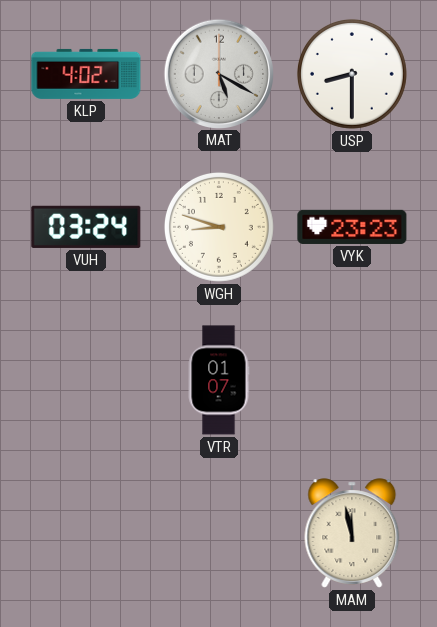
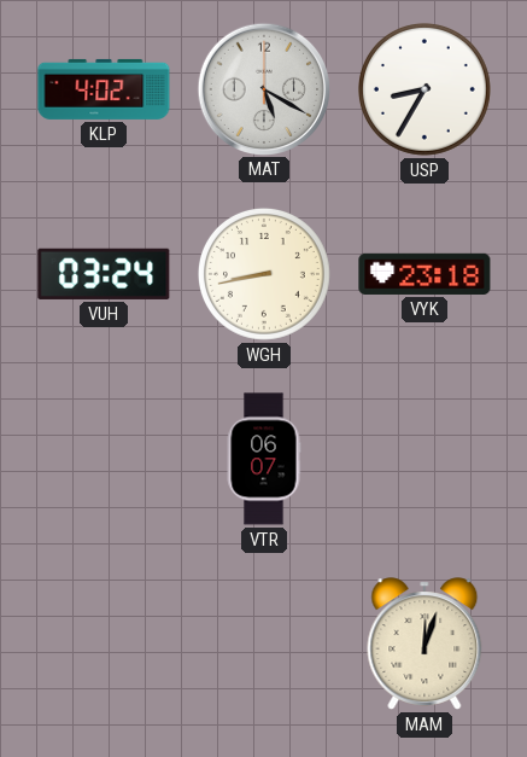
USP: 8:30 -> 8:35 (424, 89)
WGH: 8:48 -> 8:43 (264, 274)
VYK: 23:23 -> 23:18 (424, 274)
VTR: 01:07 -> 06:07 (264, 459)
MAM: 11:58 -> 12:03 (424, 644)
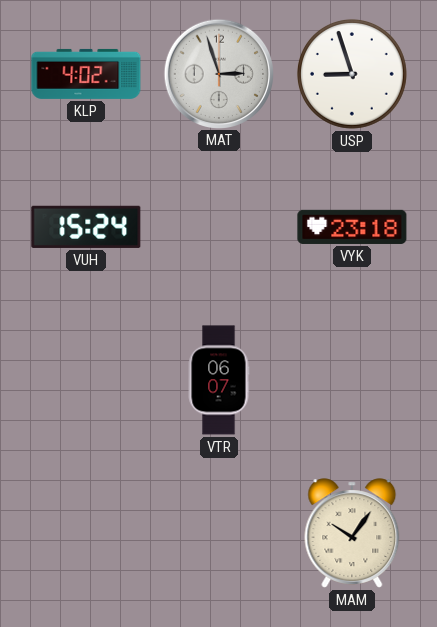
MAT: 5:20 -> 2:57 (218, 73)
USP: 8:35 -> 8:57 (352, 74)
VUH: 03:24 -> 15:24 (86, 227)
WGH: 8:43 -> none (264, 274)
MAM: 12:03 -> 10:06 (352, 533)
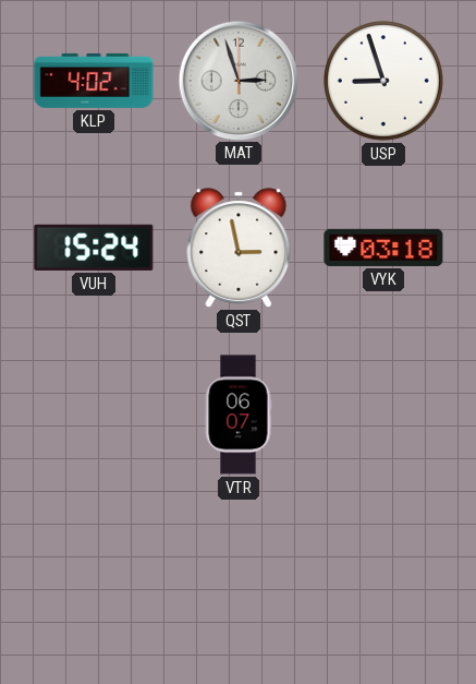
QST: none -> 2:58 (239, 248)
VYK: 23:18 -> 03:18 (383, 248)
MAM: 10:06 -> none (352, 533)
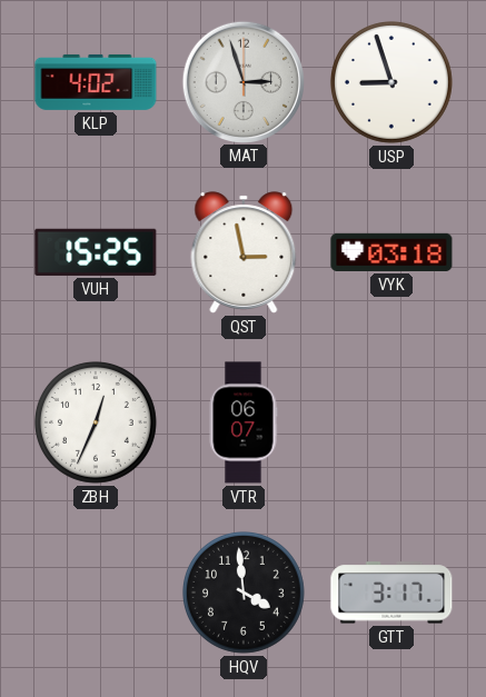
VUH: 15:24 -> 15:25 (96, 252)
ZBH: none -> 12:34 (96, 422)
HQV: none -> 3:59 (244, 593)
GTT: none -> 3:17 (391, 593)
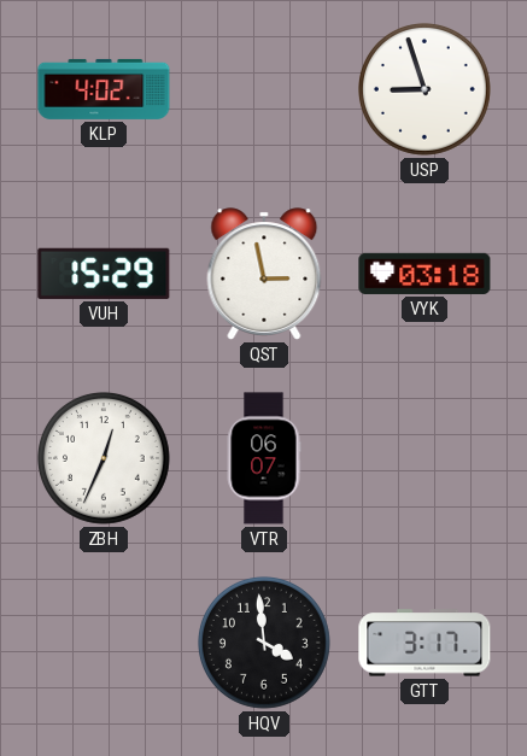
MAT: 2:57 -> none (242, 81)
VUH: 15:25 -> 15:29 (104, 274)
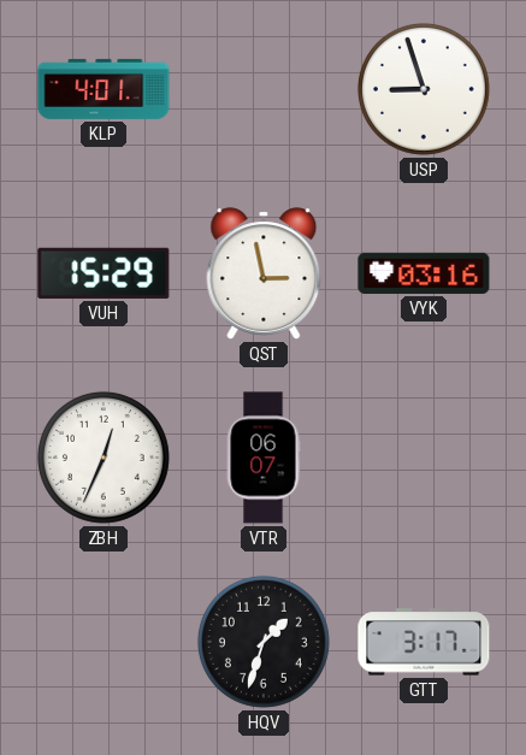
KLP: 4:02 -> 4:01 (104, 89)
VYK: 03:18 -> 03:16 (424, 273)
HQV: 3:59 -> 1:33 (264, 642)
